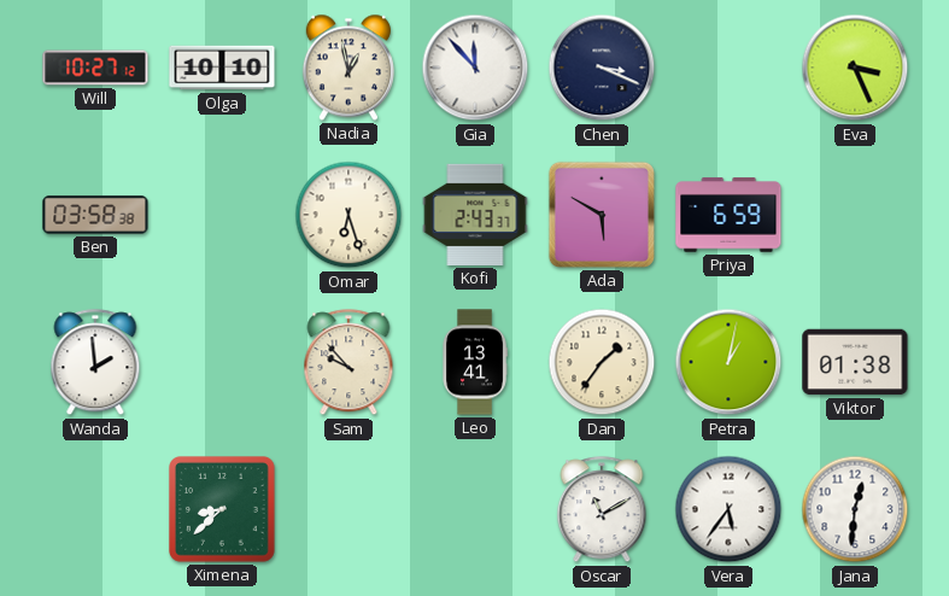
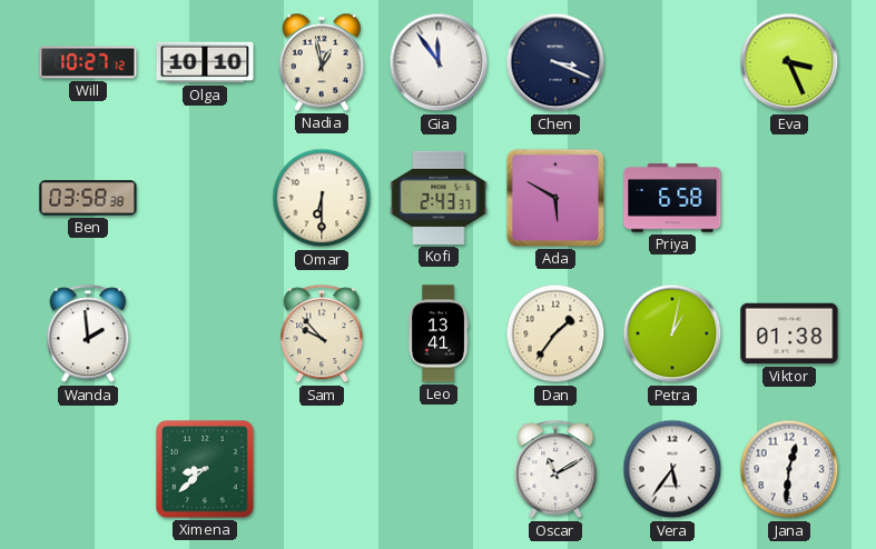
Gia: 11:53 -> 11:54 (439, 62)
Omar: 6:27 -> 6:30 (322, 198)
Priya: 6:59 -> 6:58 (672, 198)
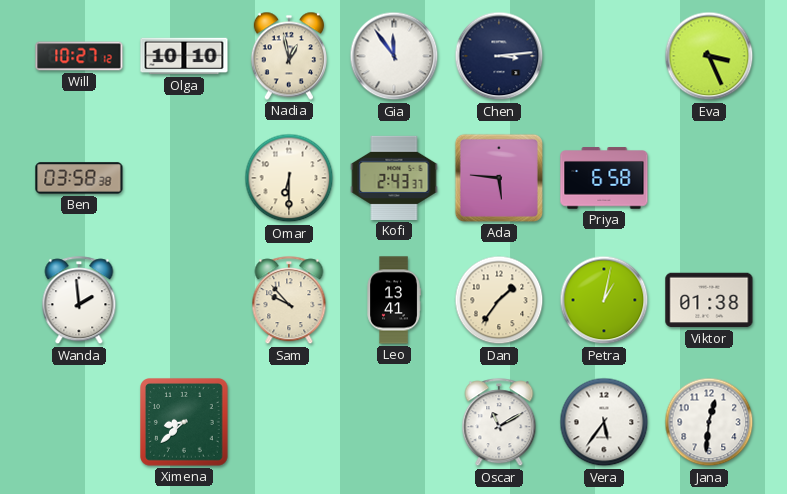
Chen: 3:19 -> 3:14 (499, 56)
Ada: 5:50 -> 5:46 (499, 178)
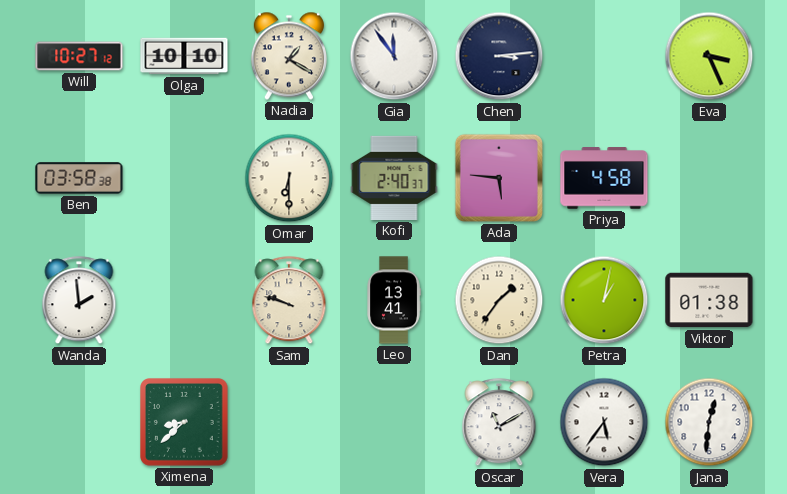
Nadia: 12:58 -> 1:20 (289, 56)
Kofi: 2:43 -> 2:40 (394, 178)
Priya: 6:58 -> 4:58 (604, 178)
Sam: 9:53 -> 9:48 (289, 301)
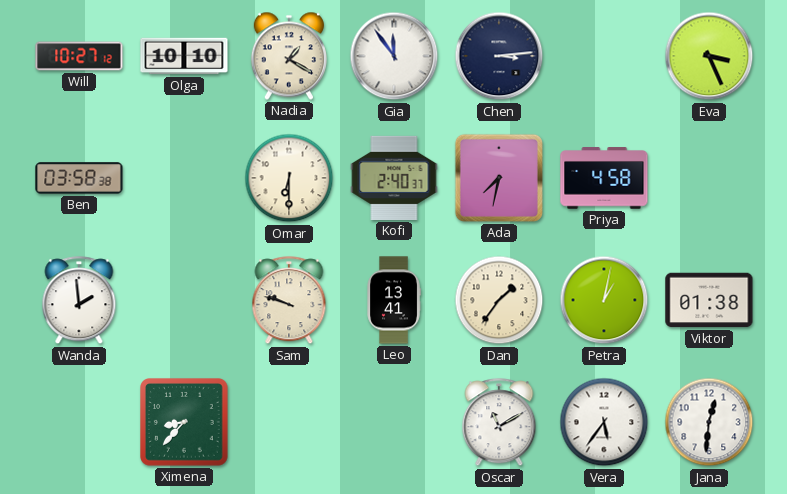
Ada: 5:46 -> 7:32 (499, 178)
Ximena: 8:38 -> 8:37 (185, 423)
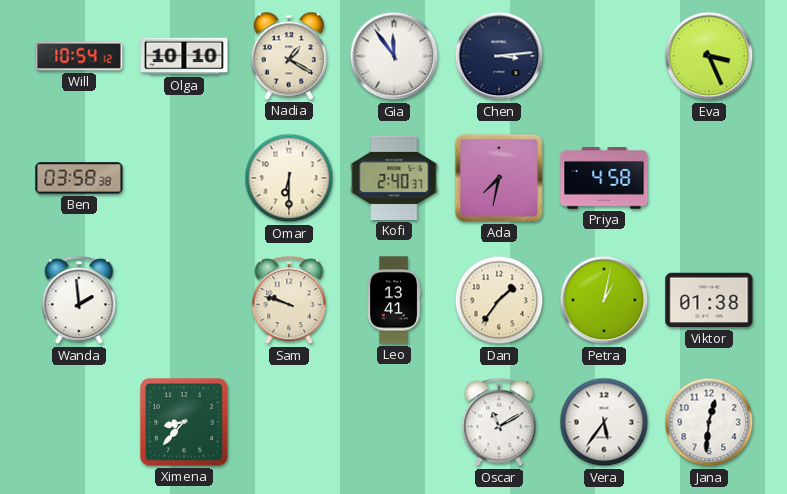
Will: 10:27 -> 10:54 (79, 56)
